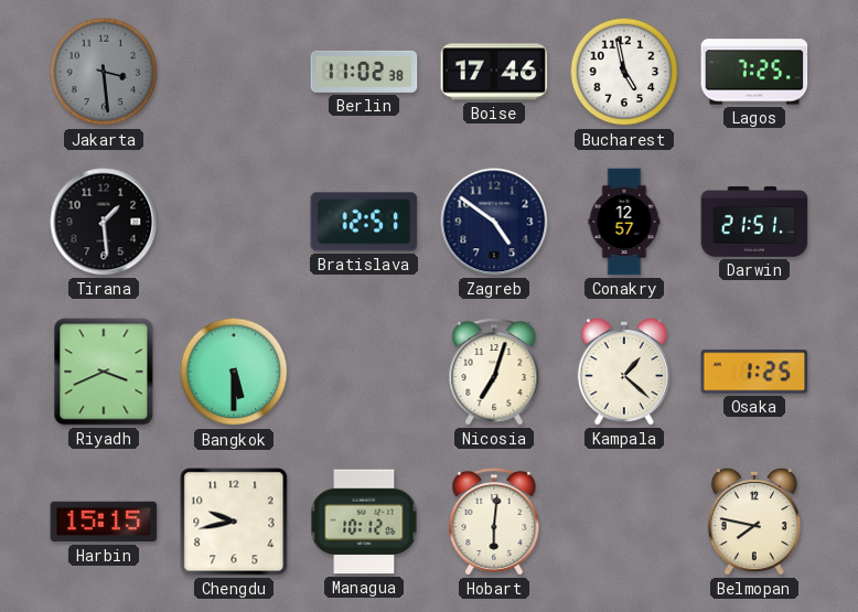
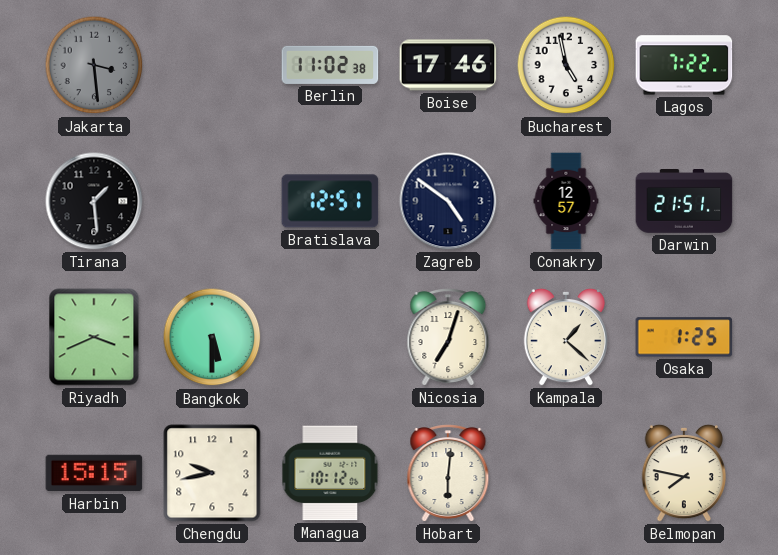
Lagos: 7:25 -> 7:22 (684, 65)
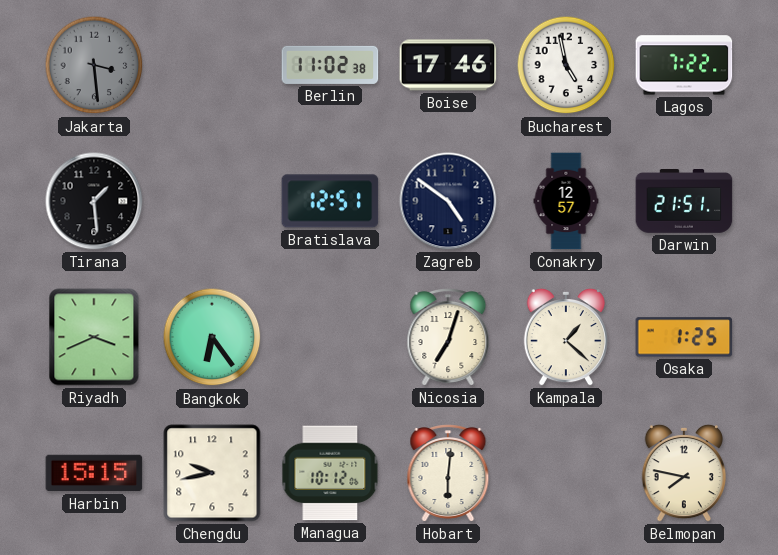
Bangkok: 5:30 -> 6:24 (212, 337)
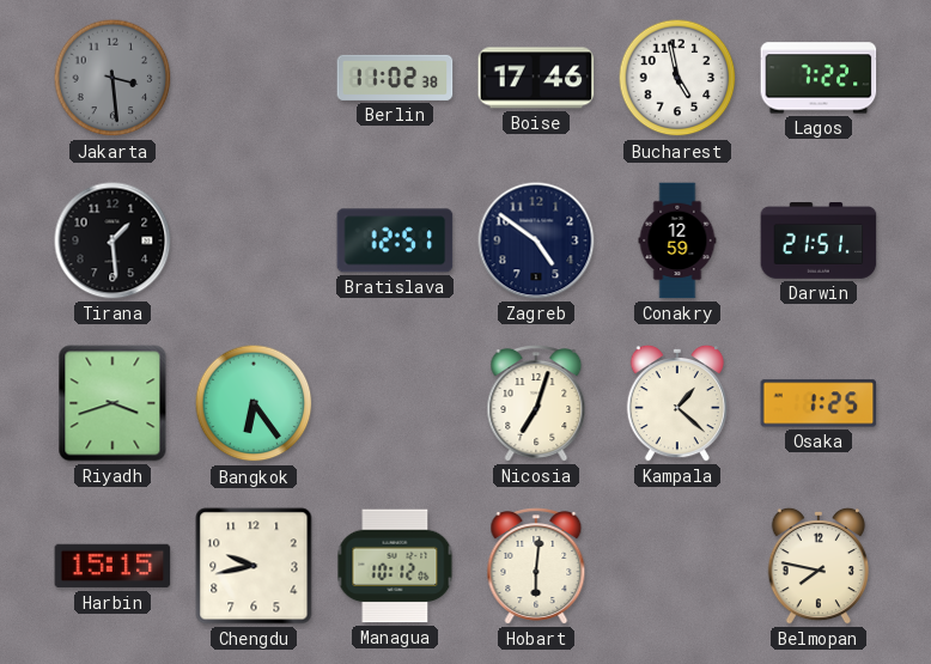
Conakry: 12:57 -> 12:59 (677, 240)
Riyadh: 3:41 -> 3:42 (112, 403)
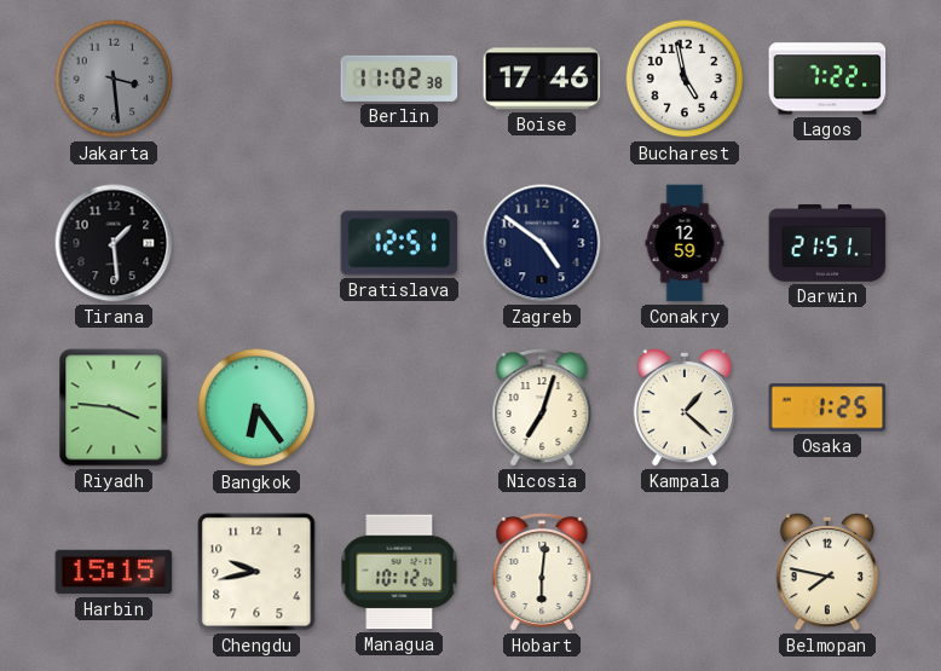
Riyadh: 3:42 -> 3:46 (114, 407)
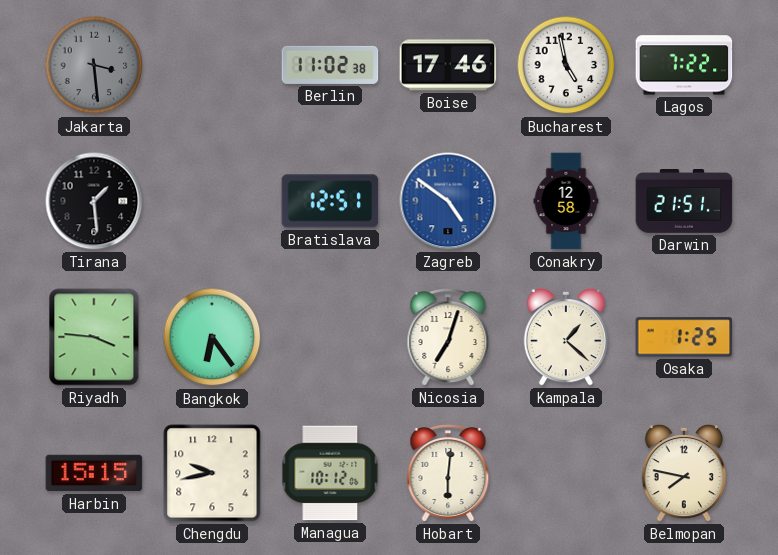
Zagreb dial: navy -> blue (448, 201)
Conakry: 12:59 -> 12:58 (566, 201)
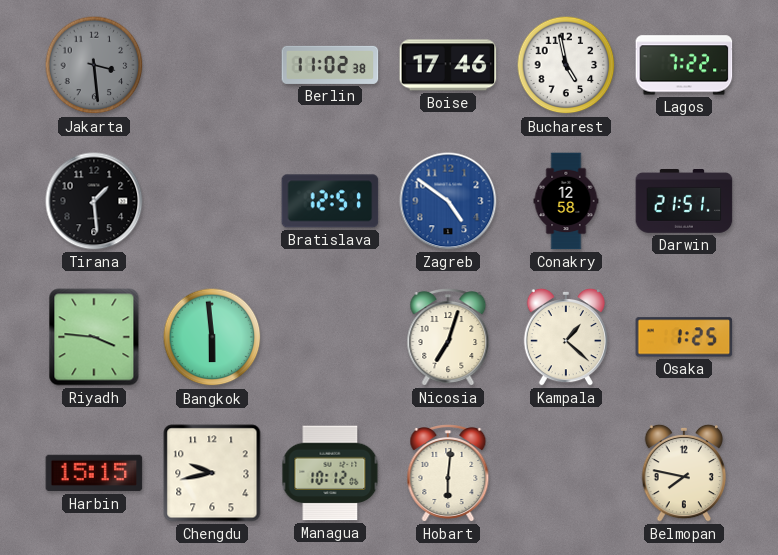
Bangkok: 6:24 -> 5:59 (212, 337)
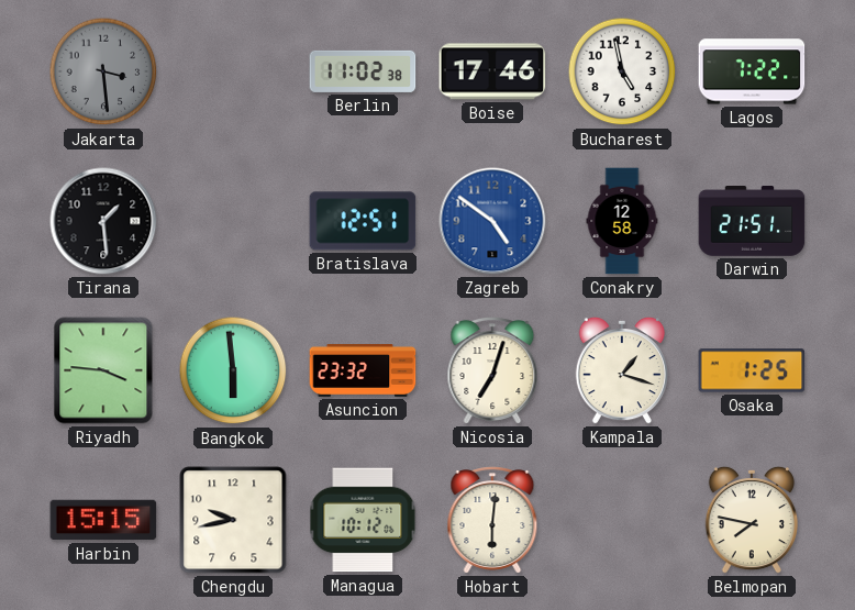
Asuncion: none -> 23:32 (363, 371)
Kampala: 1:22 -> 1:18 (621, 370)
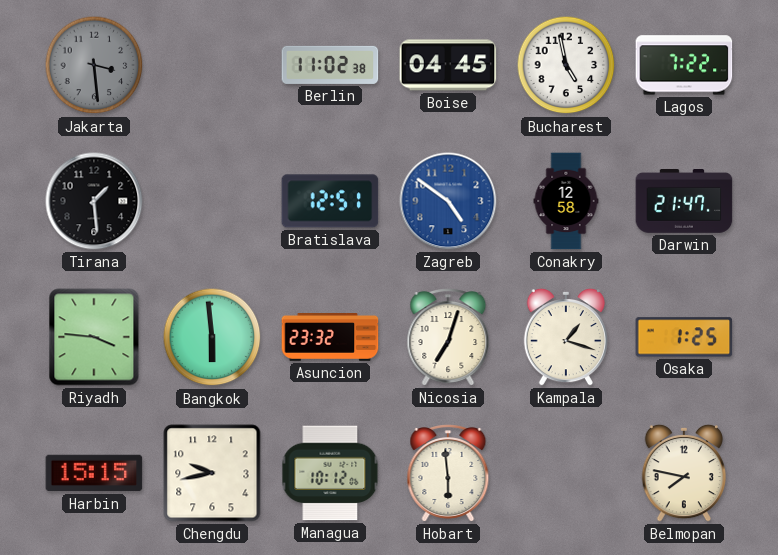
Boise: 17:46 -> 04:45 (448, 65)
Darwin: 21:51 -> 21:47 (684, 202)
Hobart: 6:01 -> 5:59 (448, 473)
